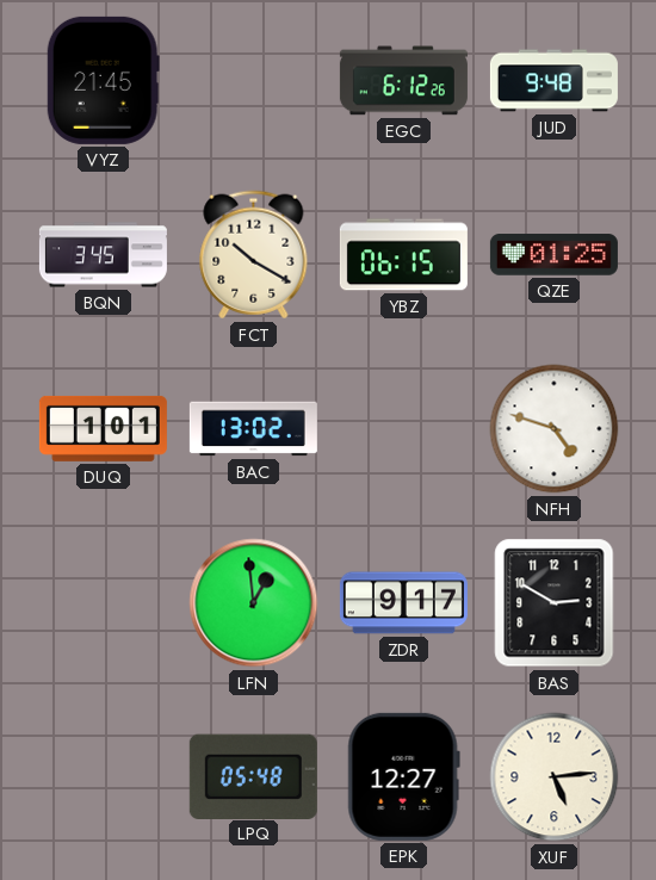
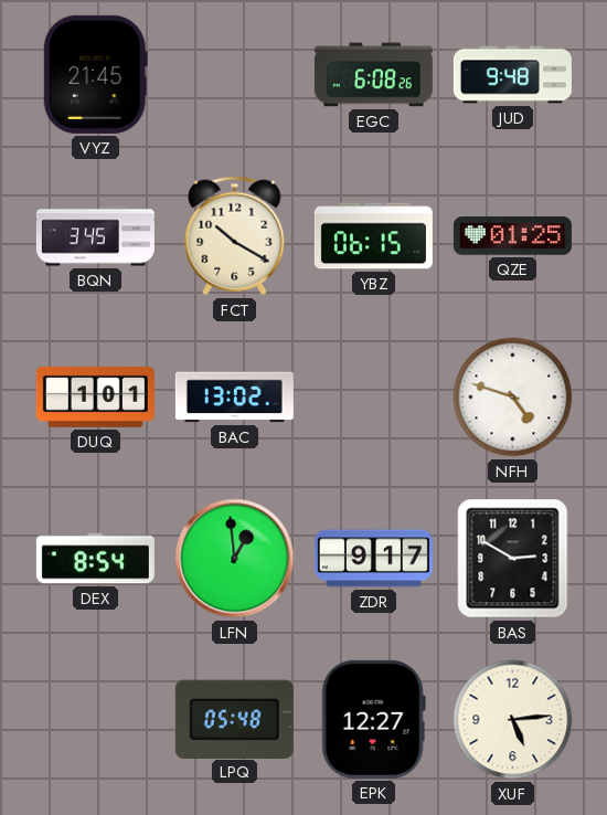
EGC: 6:12 -> 6:08 (373, 75)
DEX: none -> 8:54 (95, 559)
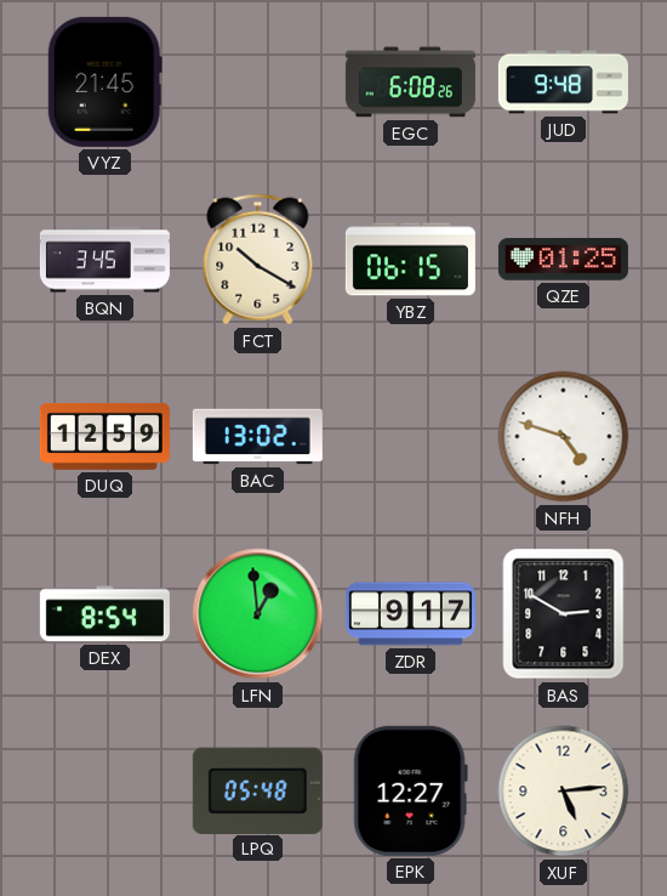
DUQ: 1:01 -> 12:59 (104, 436)
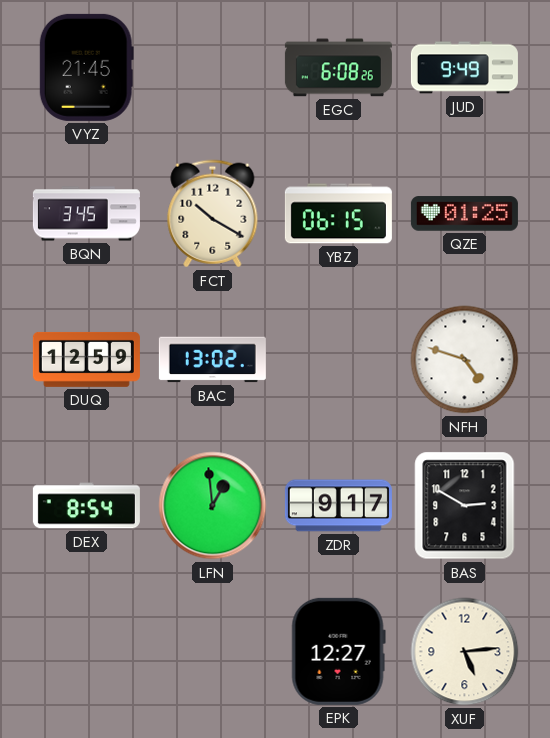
JUD: 9:48 -> 9:49 (464, 68)
LPQ: 05:48 -> none (257, 790)
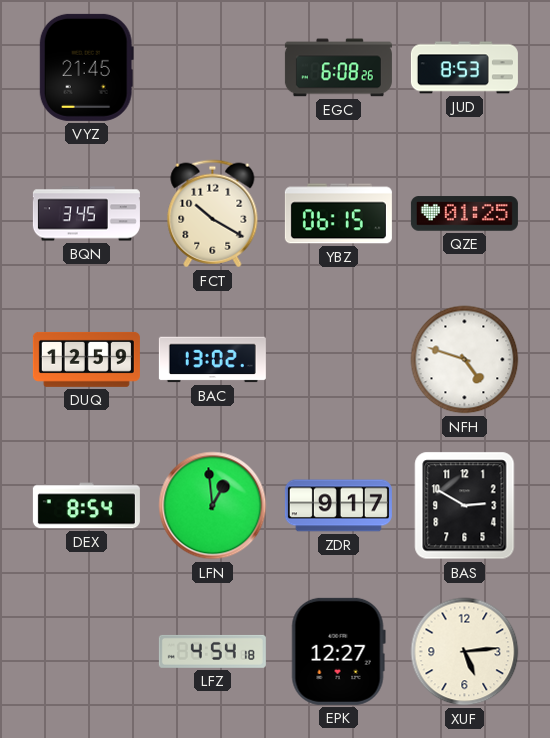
JUD: 9:49 -> 8:53 (464, 68)
LFZ: none -> 4:54 (212, 651)
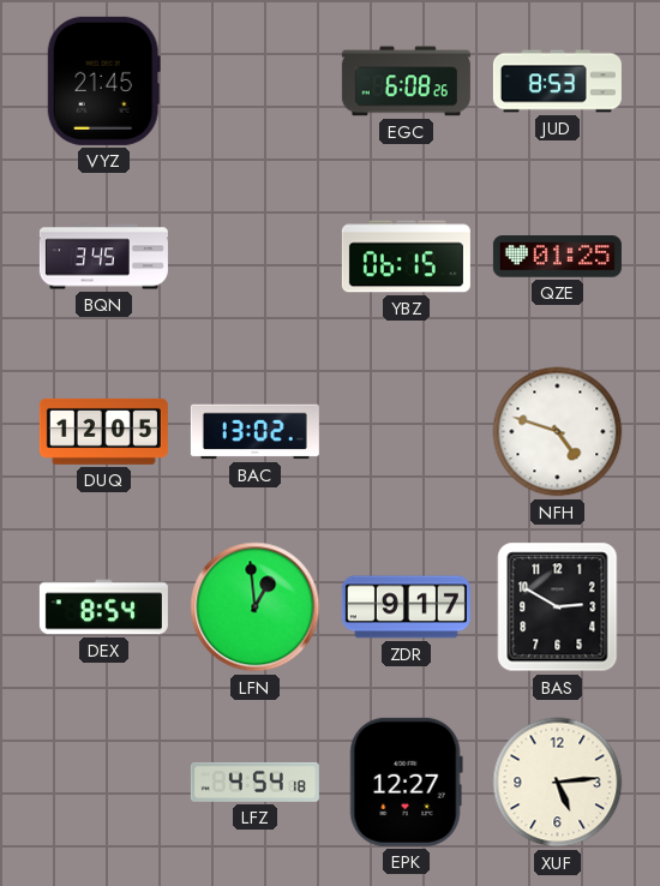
FCT: 10:20 -> none (213, 214)
DUQ: 12:59 -> 12:05 (103, 431)
